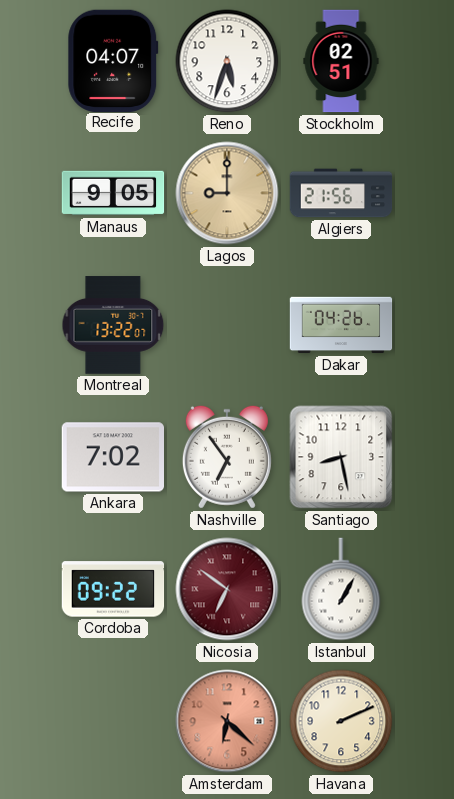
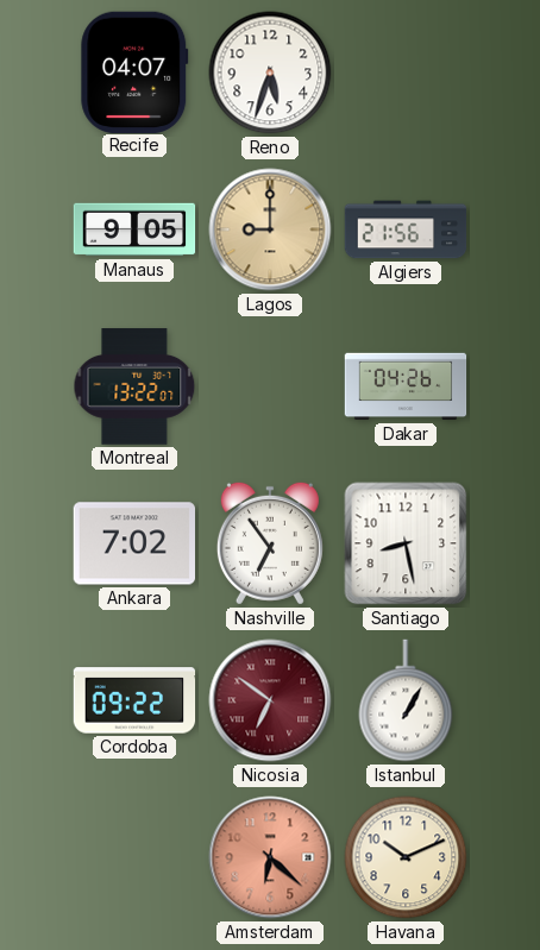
Stockholm: 02:51 -> none (341, 61)
Havana: 2:11 -> 10:11 (406, 857)
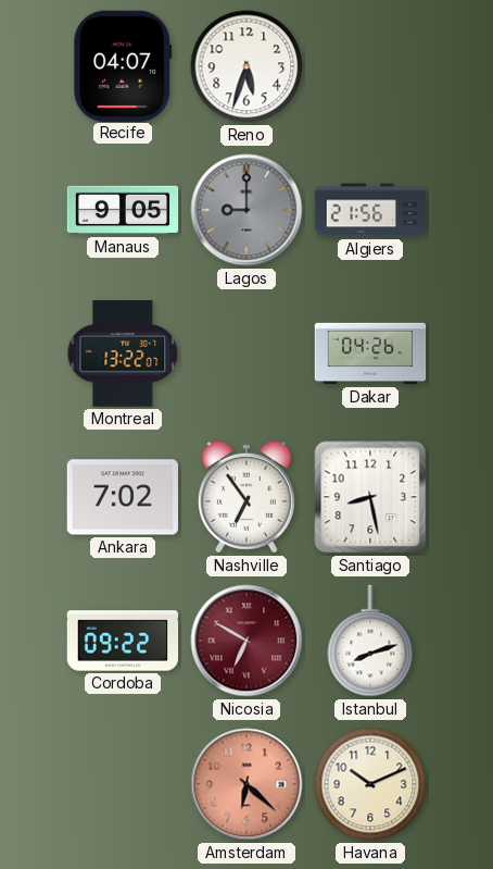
Lagos dial: champagne -> grey (246, 210)
Nicosia: 6:51 -> 6:50 (246, 641)
Istanbul: 1:05 -> 8:12 (370, 641)
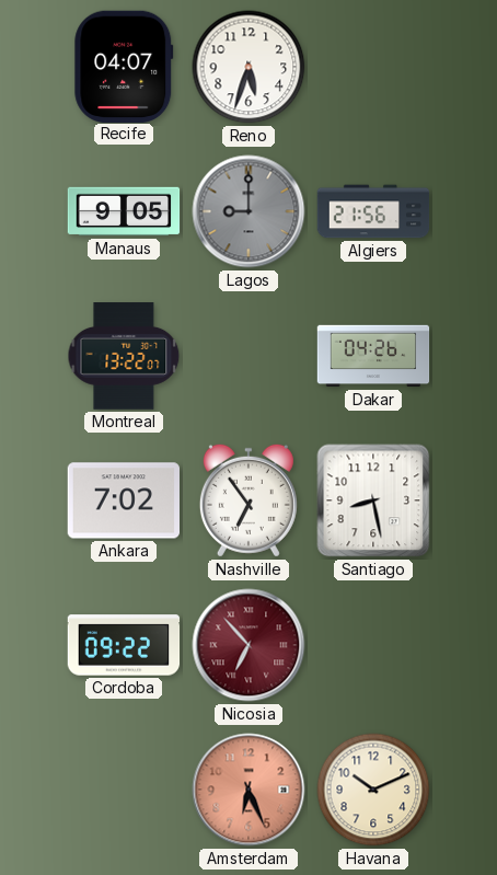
Nicosia: 6:50 -> 6:53 (248, 645)
Istanbul: 8:12 -> none (370, 641)
Amsterdam: 6:22 -> 6:26 (248, 790)
